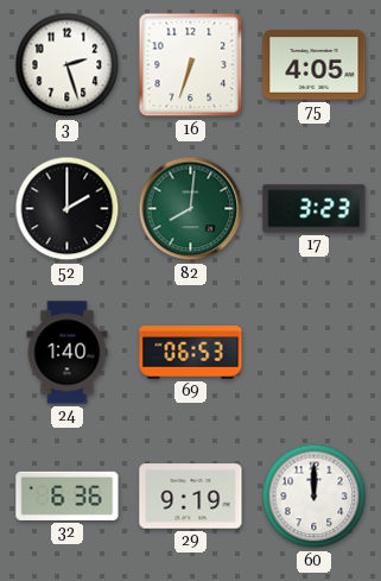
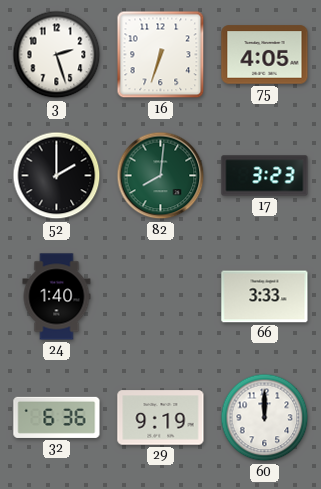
69: 06:53 -> none (191, 353)
66: none -> 3:33 (265, 297)
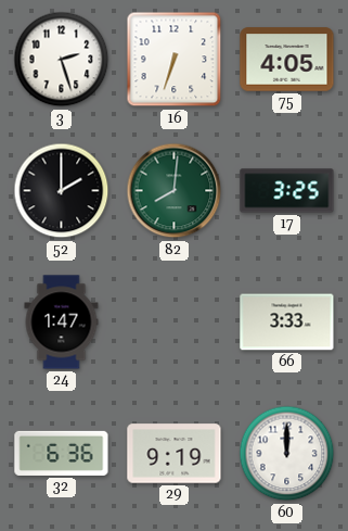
17: 3:23 -> 3:25 (287, 191)
24: 1:40 -> 1:47 (62, 323)
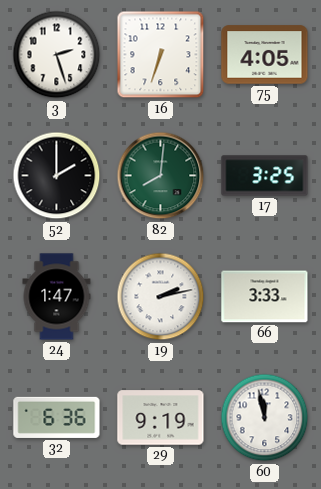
19: none -> 2:13 (161, 297)
60: 12:00 -> 11:58 (265, 418)
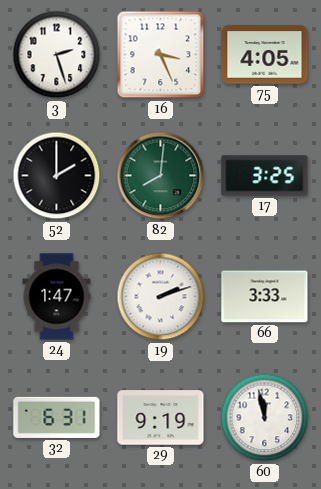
16: 6:33 -> 3:26 (161, 55)
19: 2:13 -> 2:12 (161, 297)
32: 6:36 -> 6:31 (57, 417)
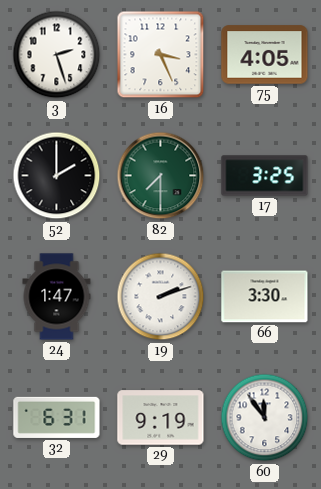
82: 8:01 -> 7:30 (161, 176)
66: 3:33 -> 3:30 (265, 297)
60: 11:58 -> 11:54 (265, 418)
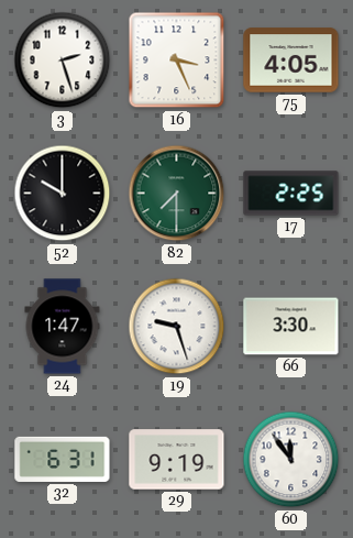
52: 2:00 -> 10:00 (63, 194)
17: 3:25 -> 2:25 (291, 194)
19: 2:12 -> 9:27 (177, 327)
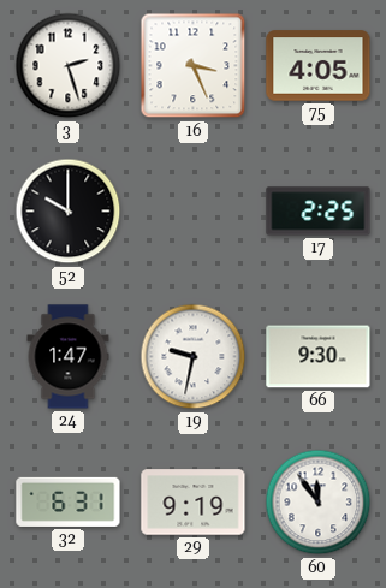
82: 7:30 -> none (177, 194)
19: 9:27 -> 9:32 (194, 357)
66: 3:30 -> 9:30 (319, 357)
